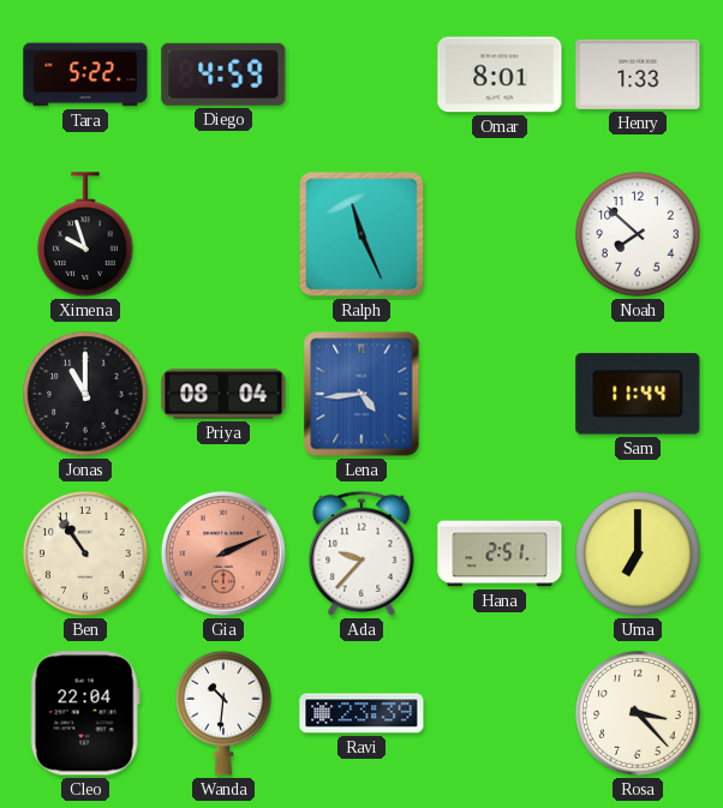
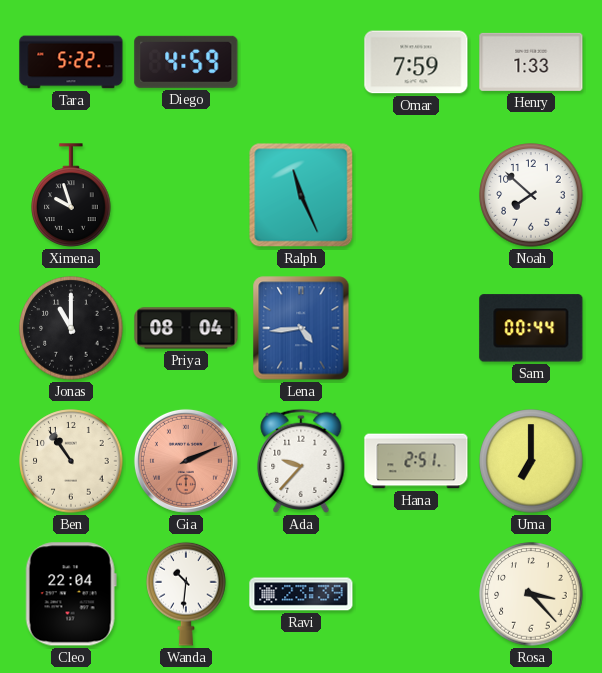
Omar: 8:01 -> 7:59 (416, 62)
Sam: 11:44 -> 00:44 (531, 328)
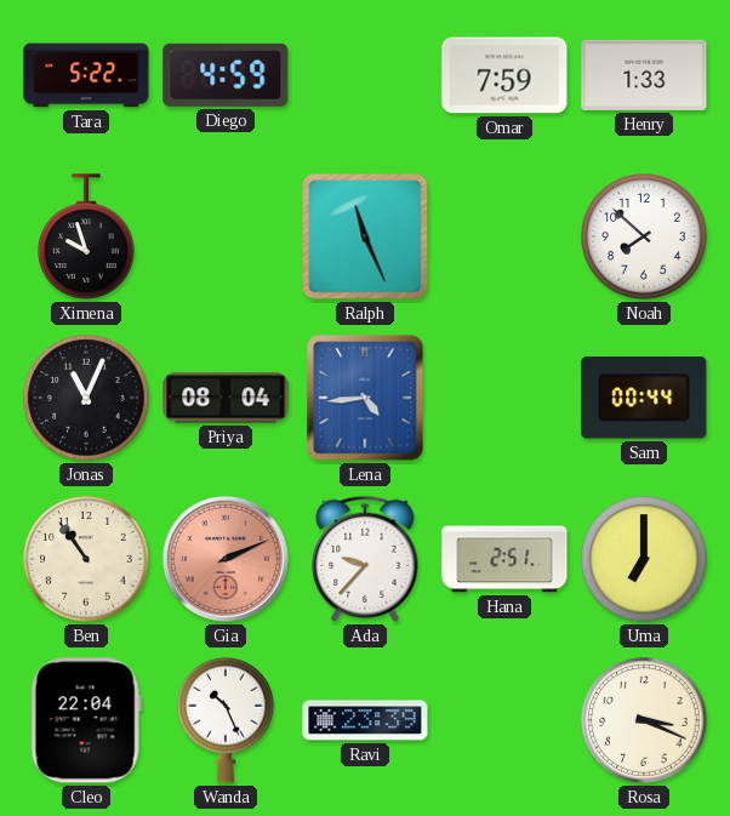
Jonas: 11:00 -> 11:04 (86, 398)
Wanda: 10:31 -> 10:26 (226, 720)
Rosa: 3:23 -> 3:19 (644, 720)
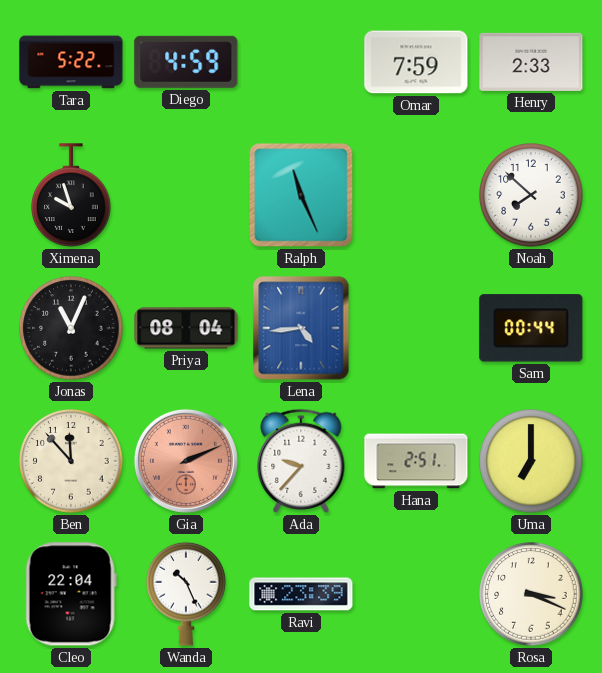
Henry: 1:33 -> 2:33 (531, 62)
Ben: 10:54 -> 11:53 (71, 461)
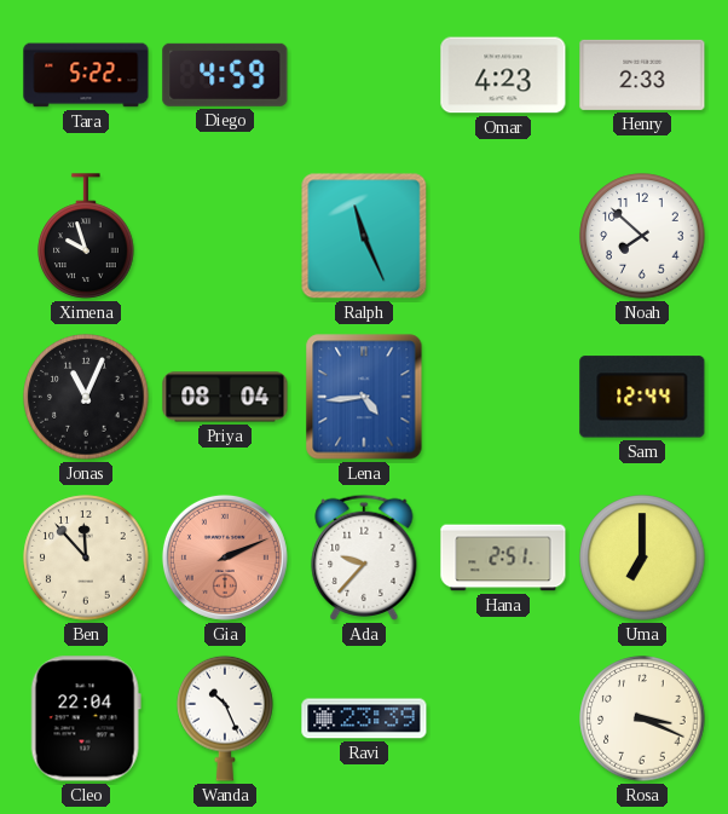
Omar: 7:59 -> 4:23 (503, 75)
Sam: 00:44 -> 12:44 (642, 397)
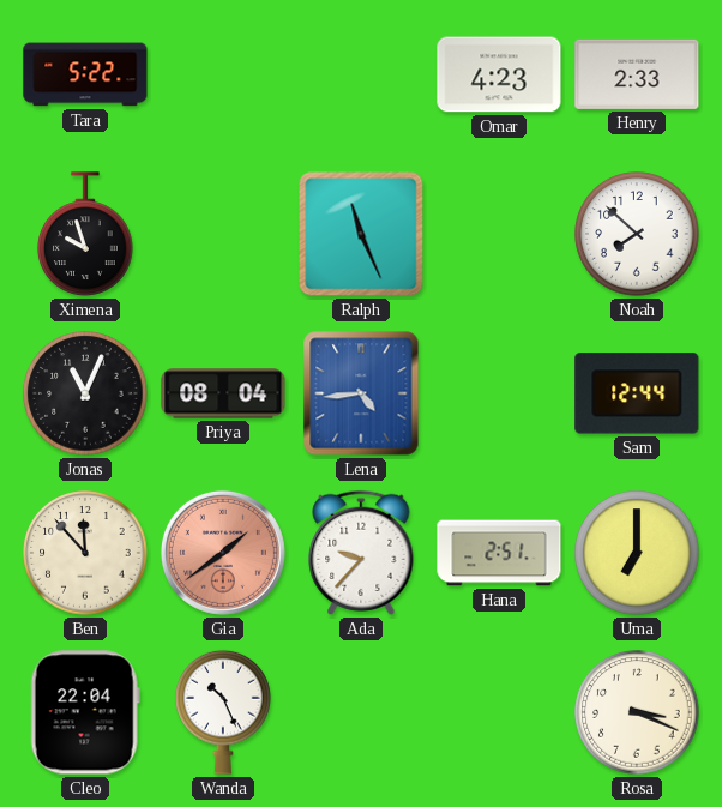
Diego: 4:59 -> none (225, 75)
Gia: 2:11 -> 1:39 (223, 553)
Ravi: 23:39 -> none (364, 718)
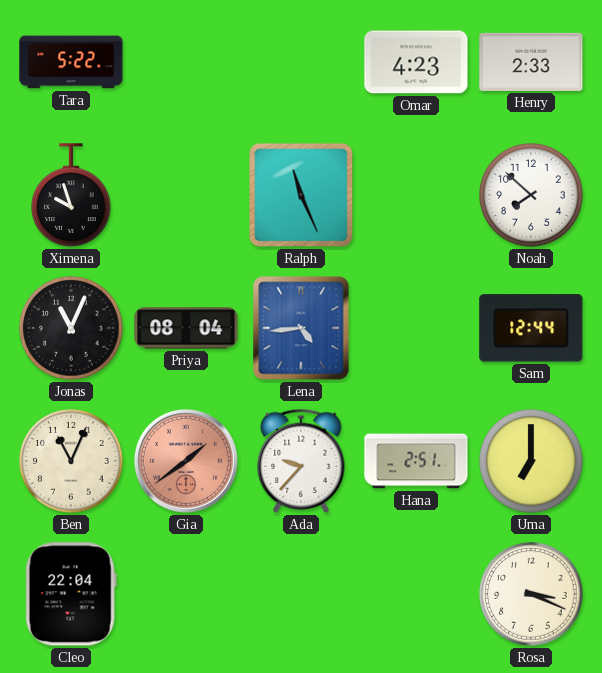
Ben: 11:53 -> 11:04 (71, 461)
Wanda: 10:26 -> none (223, 712)
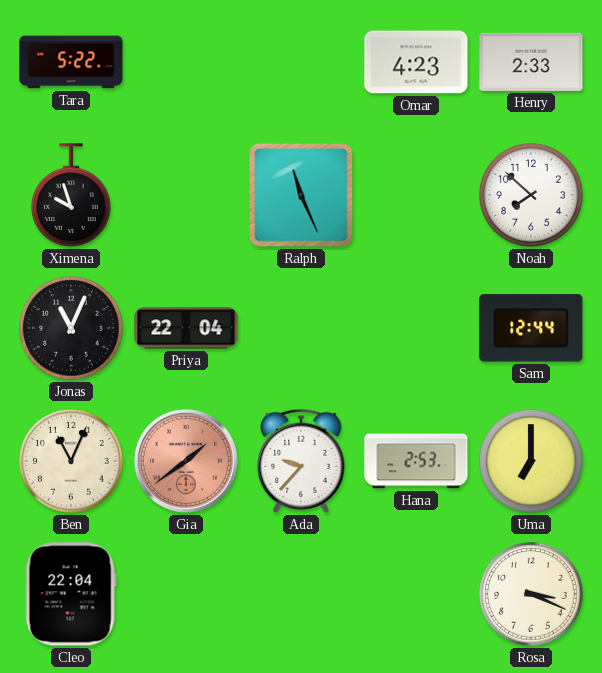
Priya: 08:04 -> 22:04 (186, 328)
Lena: 4:44 -> none (301, 328)
Hana: 2:51 -> 2:53 (416, 461)
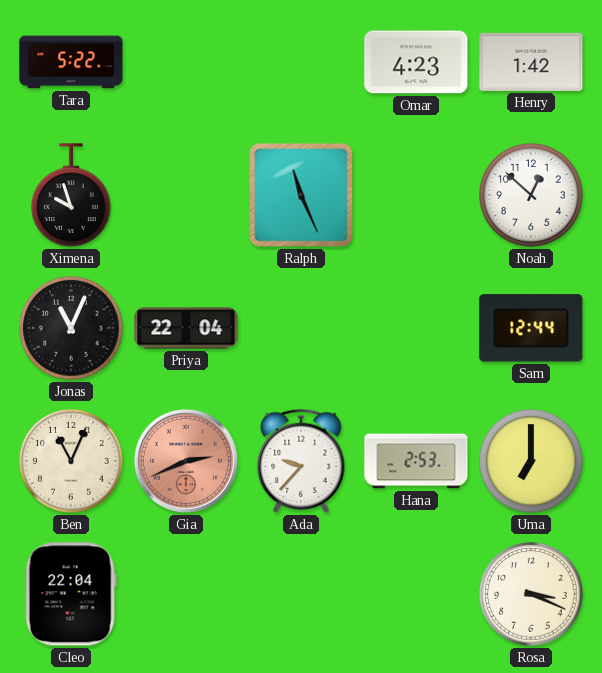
Henry: 2:33 -> 1:42 (531, 62)
Noah: 7:52 -> 12:52 (531, 195)
Gia: 1:39 -> 2:41 (186, 461)
